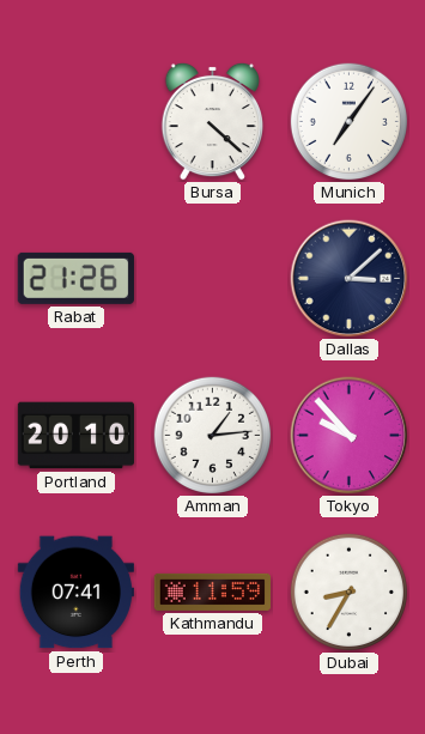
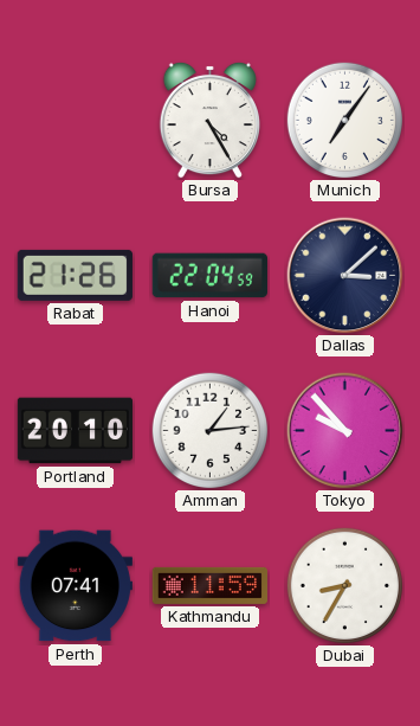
Bursa: 4:22 -> 4:25 (209, 120)
Hanoi: none -> 22:04 (209, 276)
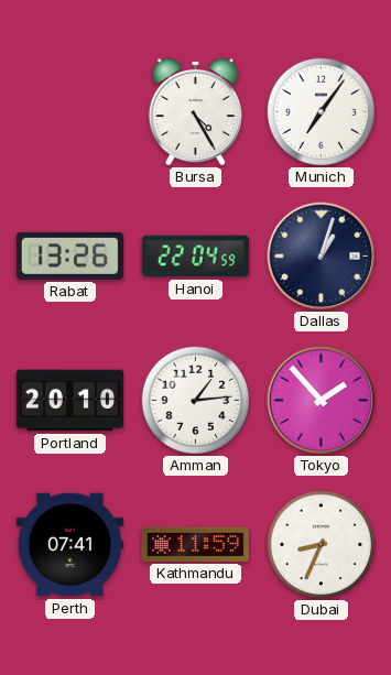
Rabat: 21:26 -> 13:26 (69, 255)
Dallas: 3:08 -> 1:03 (322, 257)
Tokyo: 9:53 -> 1:53 (322, 401)
Dubai: 8:35 -> 8:34 (322, 545)
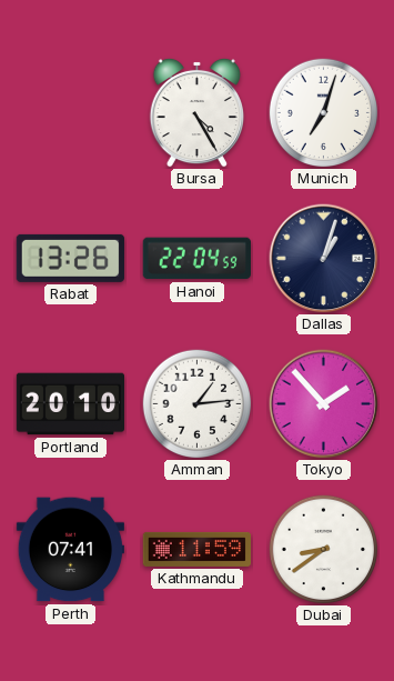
Munich: 7:06 -> 7:03 (324, 113)
Dubai: 8:34 -> 8:39 (324, 550)
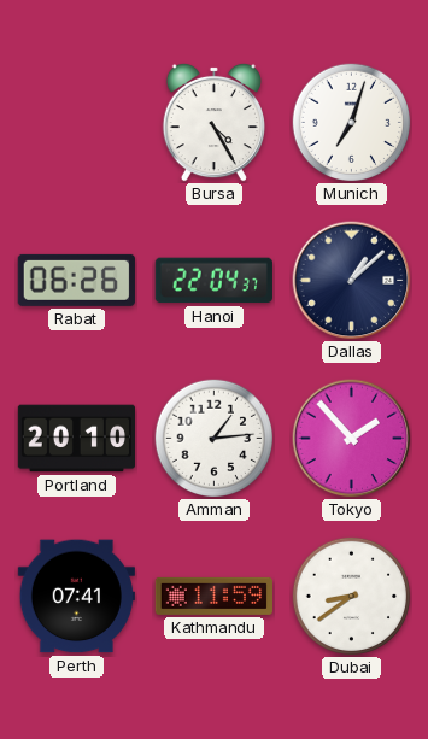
Rabat: 13:26 -> 06:26 (76, 280)
Hanoi: 22:04:59 -> 22:04:37 (213, 281)
Dallas: 1:03 -> 1:08 (352, 281)
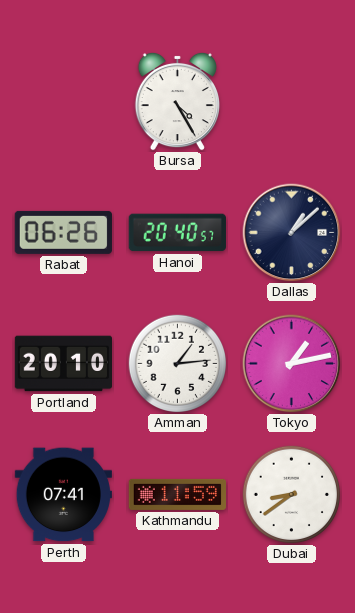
Munich: 7:03 -> none (352, 123)
Hanoi: 22:04 -> 20:40 (177, 233)
Tokyo: 1:53 -> 1:13 (292, 364)
